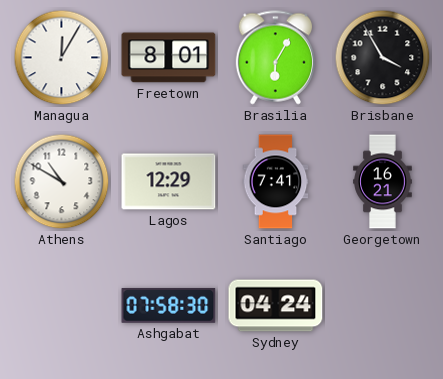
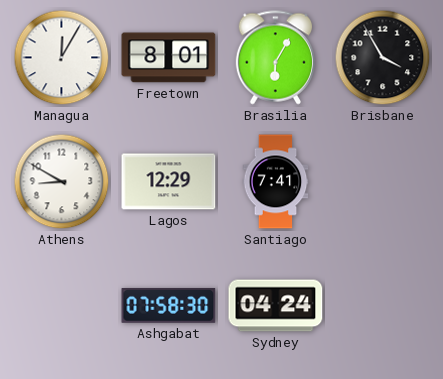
Athens: 10:50 -> 8:50 (62, 182)
Georgetown: 16:21 -> none (383, 182)
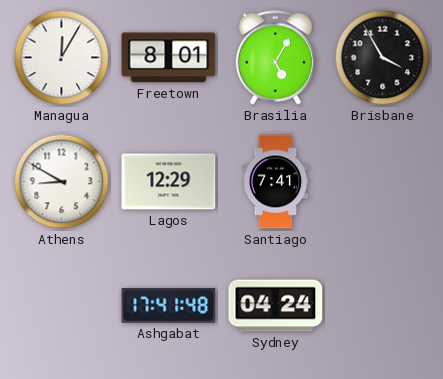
Brasilia: 6:05 -> 5:05 (275, 58)
Ashgabat: 07:58 -> 17:41 (169, 305)
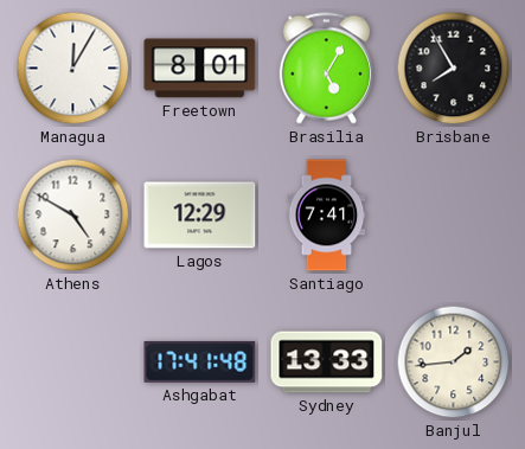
Brisbane: 3:55 -> 7:55 (454, 69)
Athens: 8:50 -> 4:50 (73, 216)
Sydney: 04:24 -> 13:33 (327, 363)
Banjul: none -> 1:44 (454, 363)
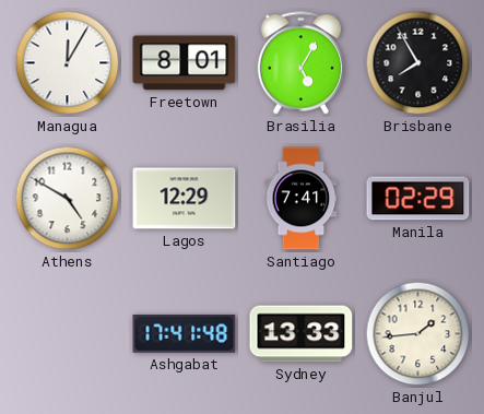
Manila: none -> 02:29 (418, 199)
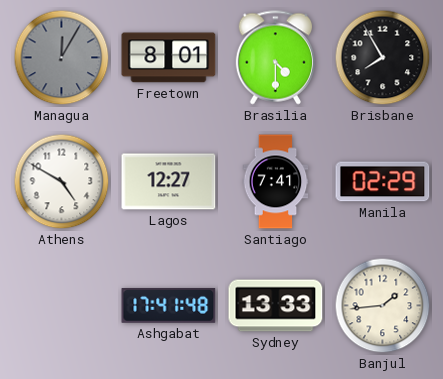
Managua dial: white -> grey (62, 58)
Brasilia: 5:05 -> 4:30 (275, 58)
Lagos: 12:29 -> 12:27 (169, 182)
